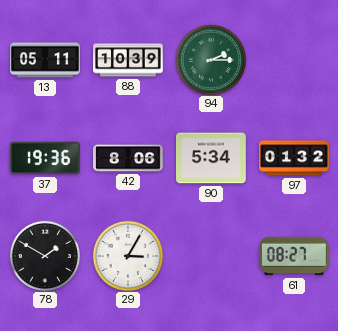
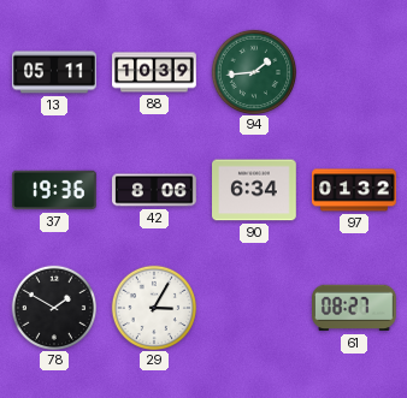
94: 2:15 -> 1:44 (253, 71)
90: 5:34 -> 6:34 (255, 190)
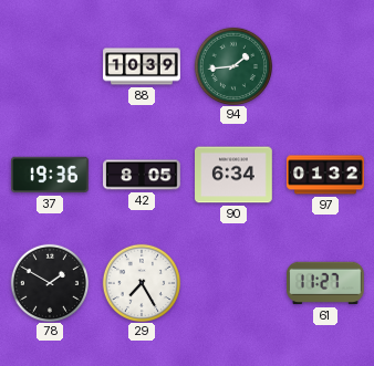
13: 05:11 -> none (54, 72)
42: 8:06 -> 8:05 (142, 175)
29: 3:05 -> 7:25 (141, 282)
61: 08:27 -> 11:27 (326, 283)
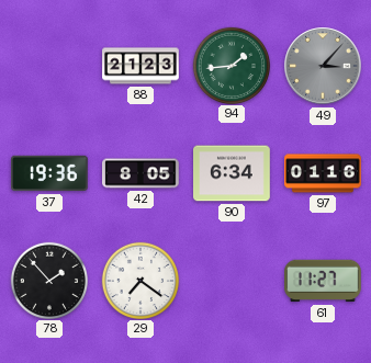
88: 10:39 -> 21:23 (140, 66)
49: none -> 3:07 (323, 66)
97: 01:32 -> 01:16 (323, 173)
78: 1:50 -> 1:53 (48, 280)
29: 7:25 -> 7:21 (139, 280)
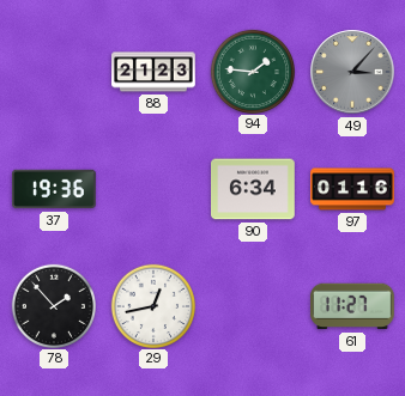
94: 1:44 -> 1:46 (252, 71)
42: 8:05 -> none (140, 173)
29: 7:21 -> 12:43 (152, 305)
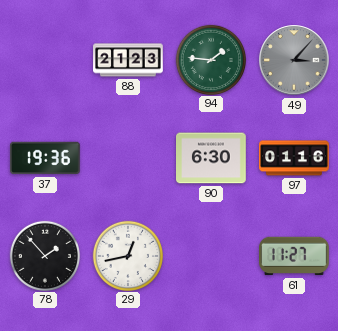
90: 6:34 -> 6:30 (212, 158)
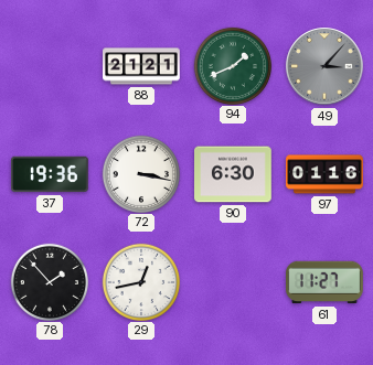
88: 21:23 -> 21:21 (141, 66)
94: 1:46 -> 1:41 (232, 65)
72: none -> 3:17 (140, 173)
